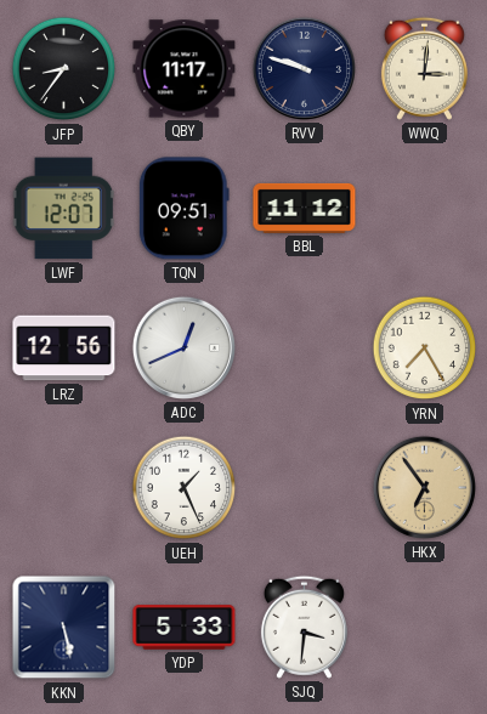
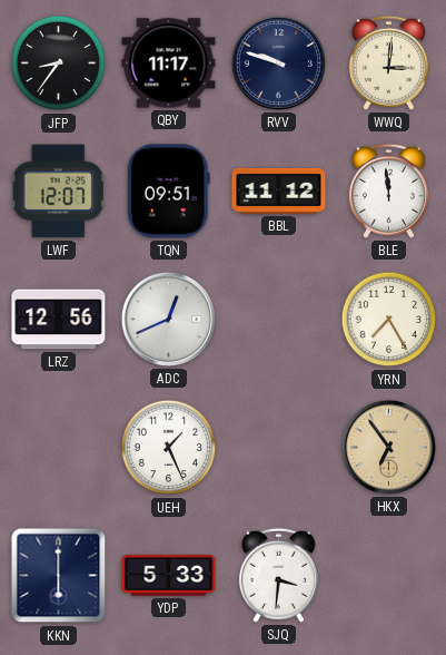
BLE: none -> 11:59 (388, 190)
KKN: 5:28 -> 6:00 (59, 576)
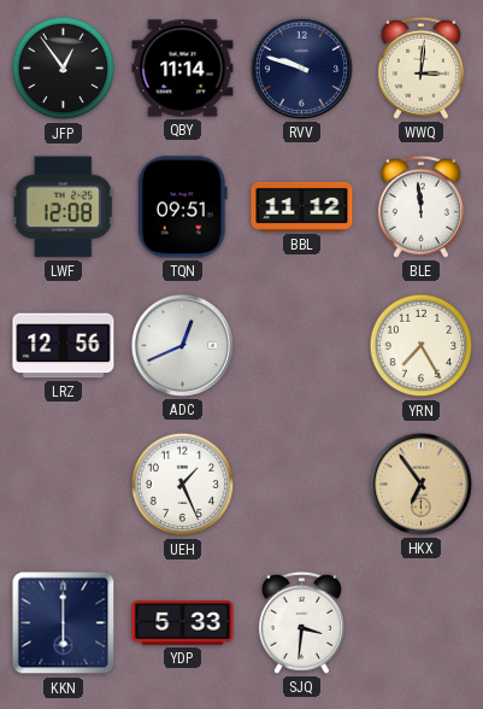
JFP: 8:36 -> 12:54 (64, 69)
QBY: 11:17 -> 11:14 (183, 69)
LWF: 12:07 -> 12:08 (63, 207)
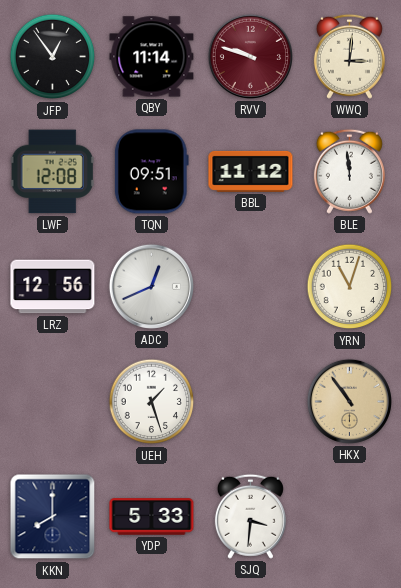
RVV dial: navy -> burgundy (250, 56)
YRN: 7:25 -> 11:03 (350, 287)
UEH: 1:26 -> 1:27 (152, 402)
HKX: 6:54 -> 10:54 (349, 401)
KKN: 6:00 -> 8:00 (53, 517)
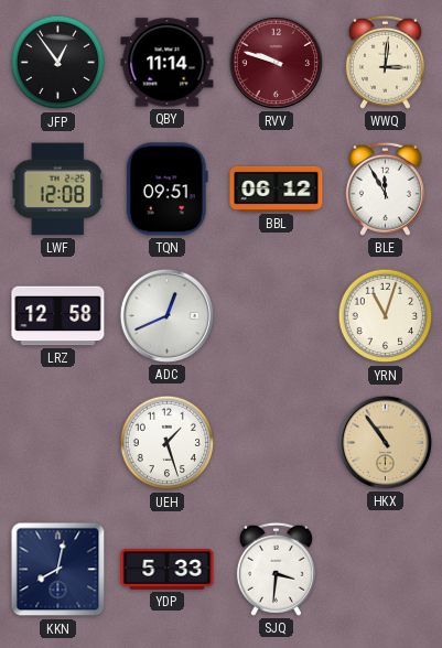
BBL: 11:12 -> 06:12 (277, 188)
BLE: 11:59 -> 11:55 (385, 188)
LRZ: 12:56 -> 12:58 (58, 316)
KKN: 8:00 -> 8:02 (58, 570)
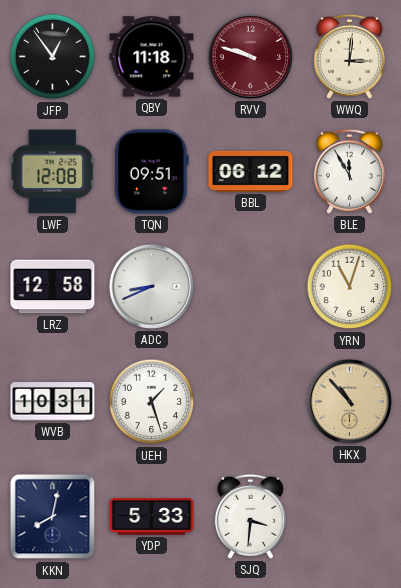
QBY: 11:14 -> 11:18 (152, 57)
ADC: 12:41 -> 8:41 (151, 286)
WVB: none -> 10:31 (53, 402)
HKX: 10:54 -> 10:53 (349, 401)
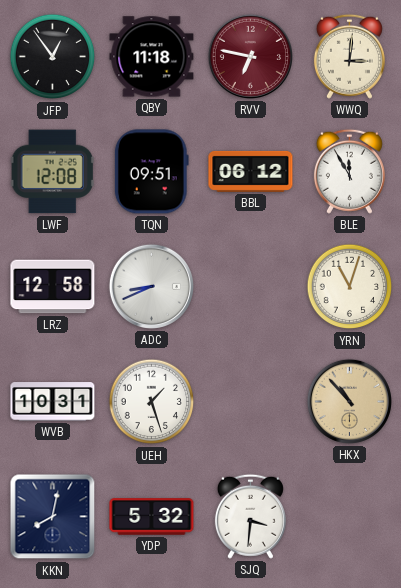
RVV: 9:48 -> 6:47 (250, 56)
YDP: 5:33 -> 5:32 (152, 517)
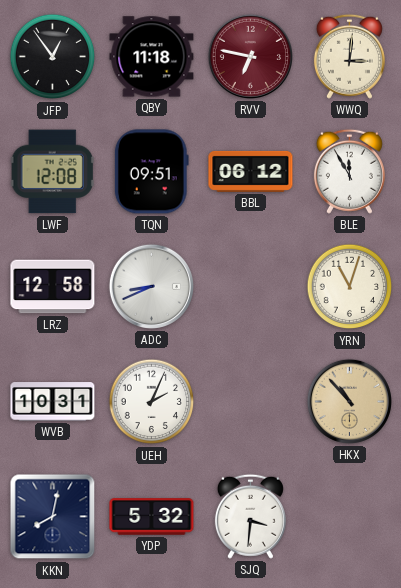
UEH: 1:27 -> 2:04 (152, 402)
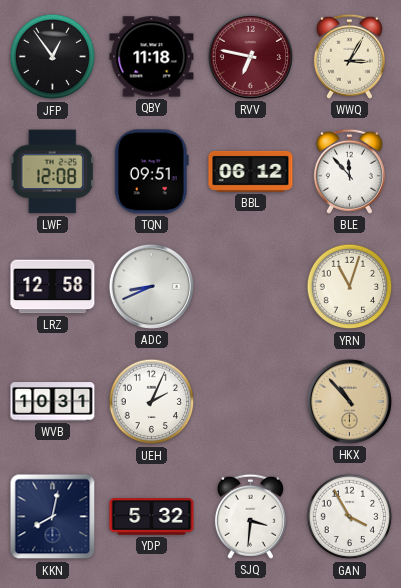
WWQ: 3:01 -> 3:05 (349, 56)
BLE: 11:55 -> 11:53 (349, 171)
GAN: none -> 3:55 (350, 517)
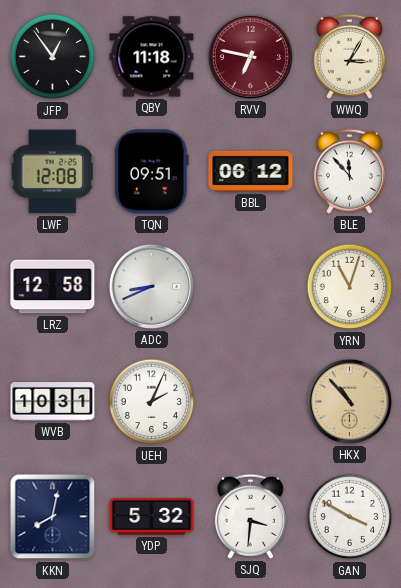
GAN: 3:55 -> 3:50 (350, 517)
